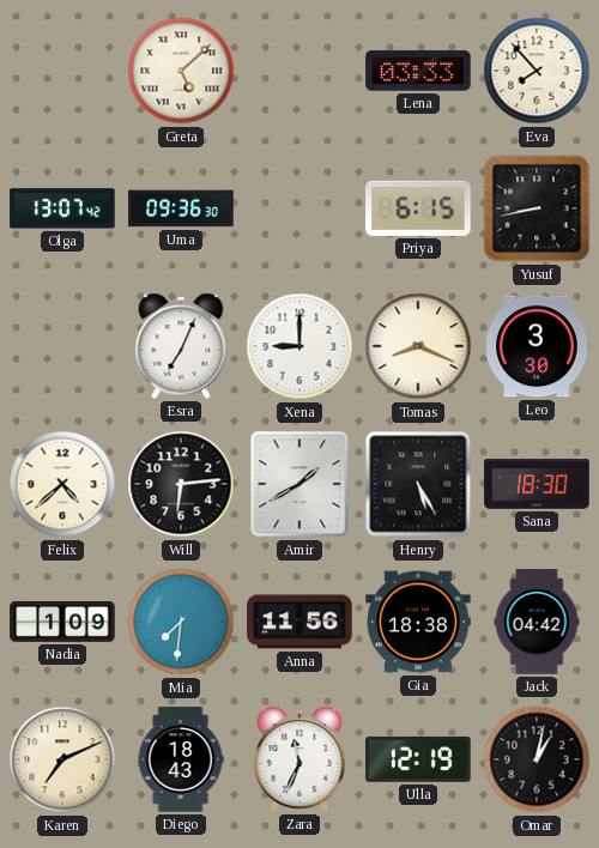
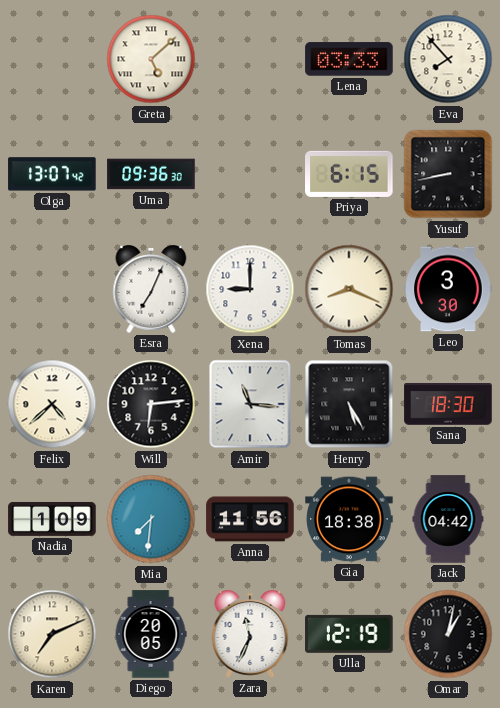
Amir: 1:40 -> 11:16 (250, 404)
Diego: 18:43 -> 20:05 (151, 634)
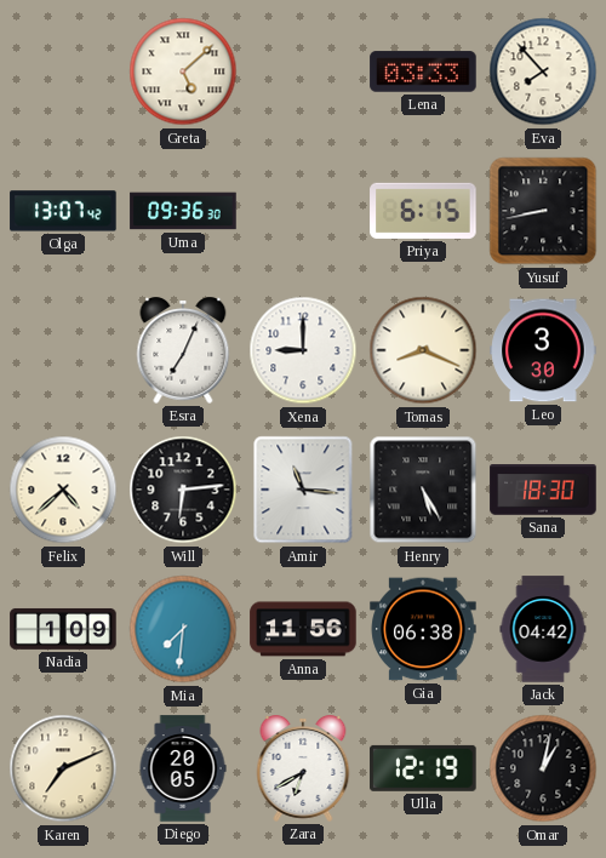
Gia: 18:38 -> 06:38 (423, 629)
Zara: 11:34 -> 6:40 (303, 770)
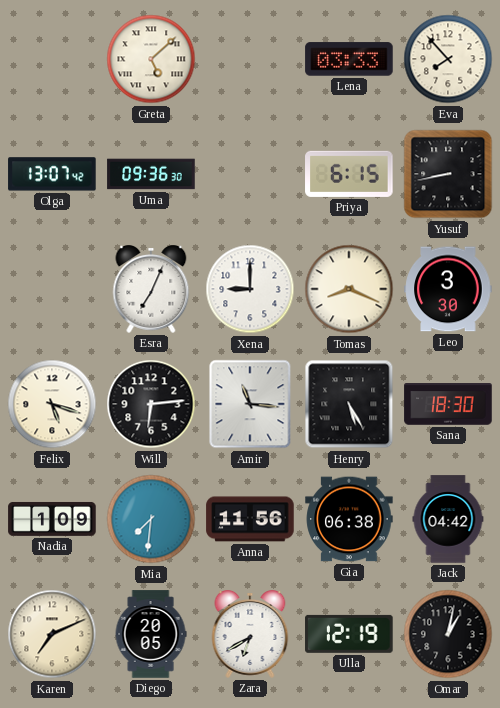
Felix: 4:38 -> 5:18 (52, 404)
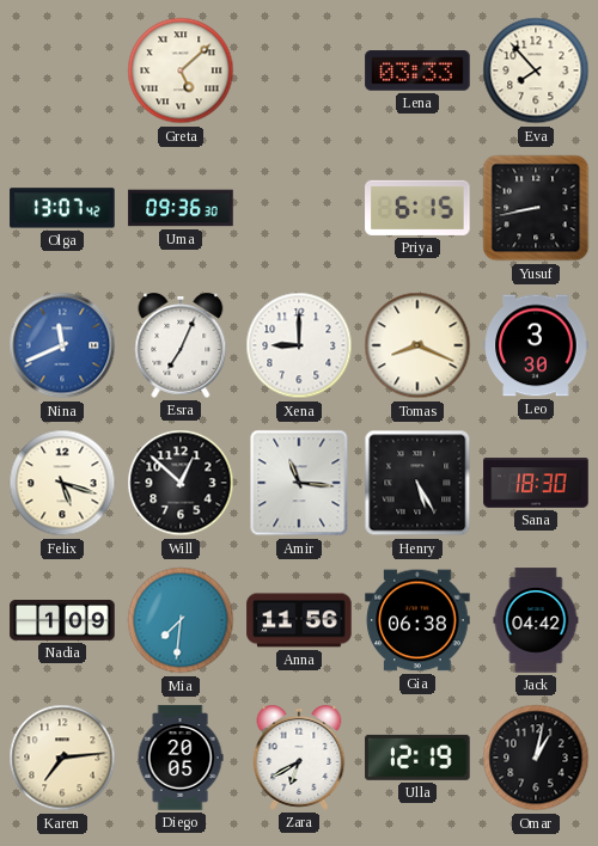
Nina: none -> 11:41 (62, 345)
Will: 6:14 -> 12:52 (181, 483)
Karen: 7:11 -> 7:14 (62, 758)
